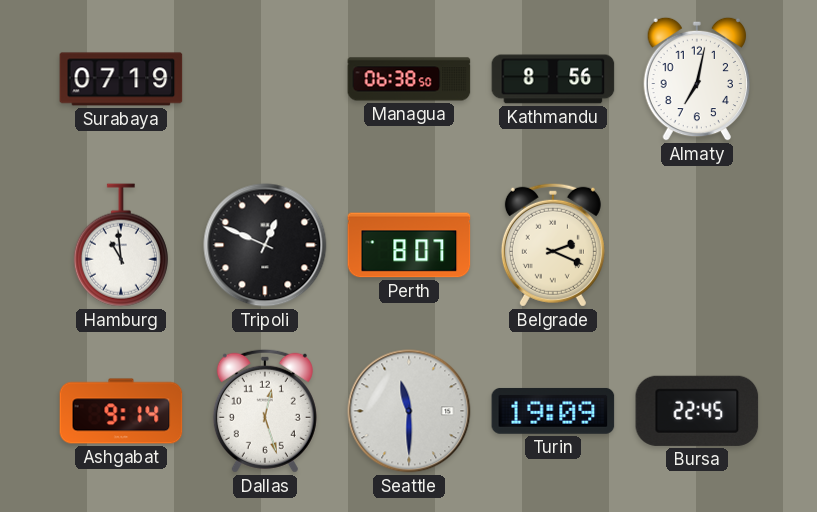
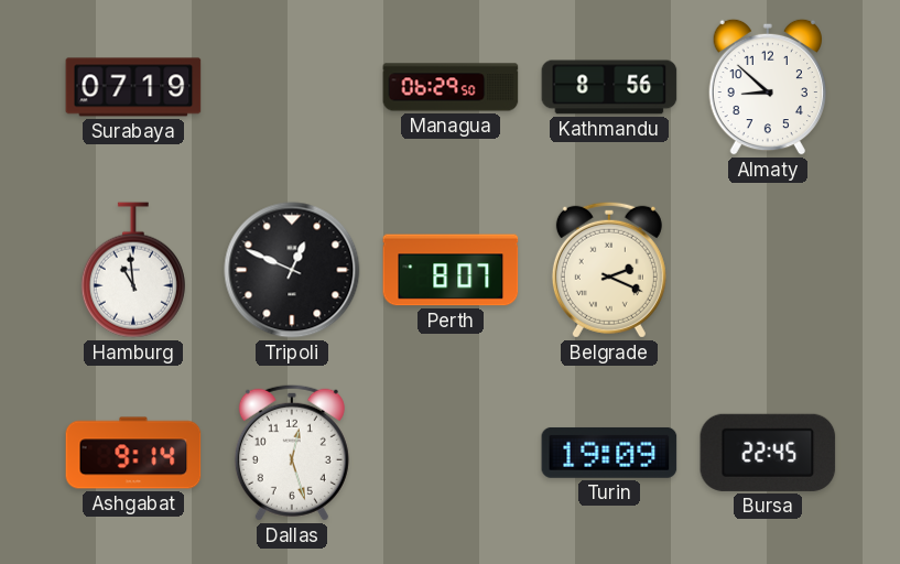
Managua: 06:38 -> 06:29 (451, 87)
Almaty: 7:02 -> 8:52 (767, 87)
Seattle: 11:30 -> none (409, 411)
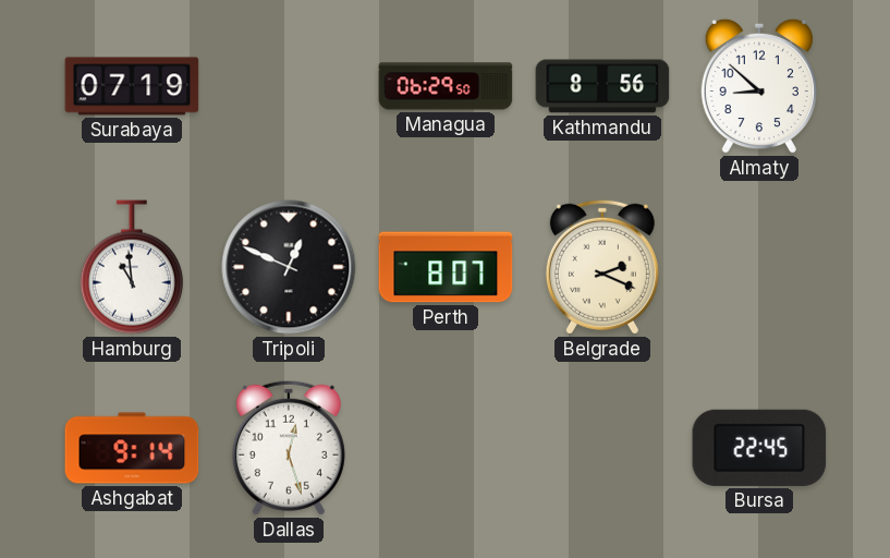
Turin: 19:09 -> none (609, 453)
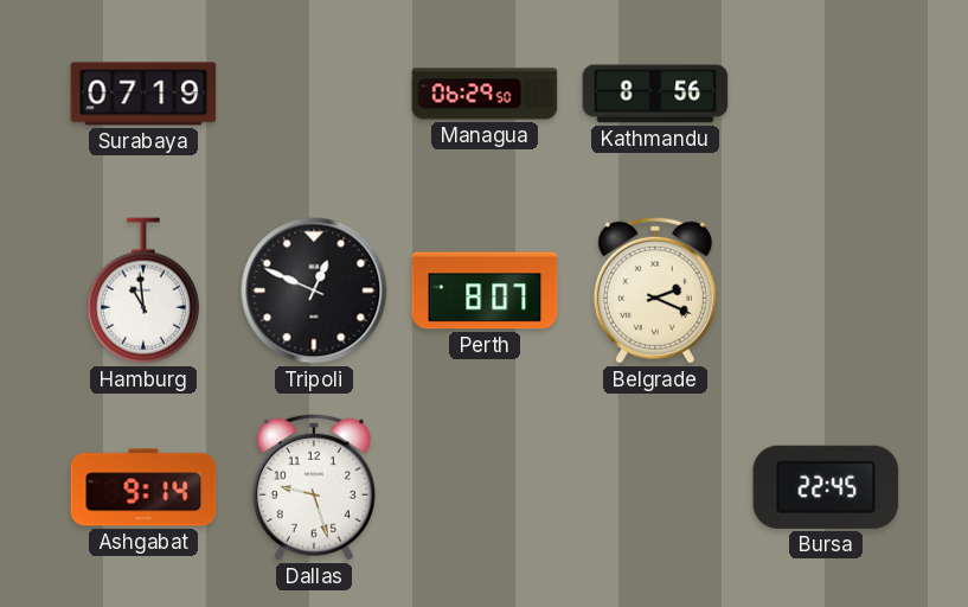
Almaty: 8:52 -> none (758, 86)
Dallas: 12:27 -> 9:27 (314, 487)
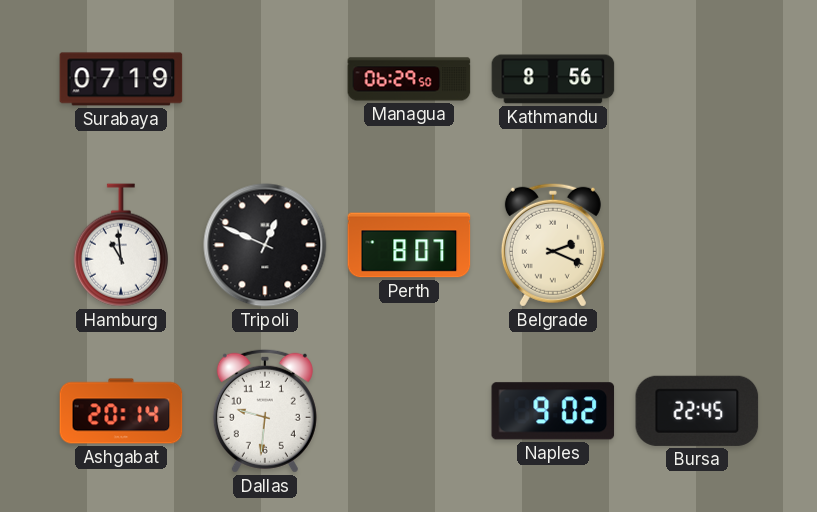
Ashgabat: 9:14 -> 20:14 (121, 411)
Dallas: 9:27 -> 9:31 (265, 411)
Naples: none -> 9:02 (553, 411)
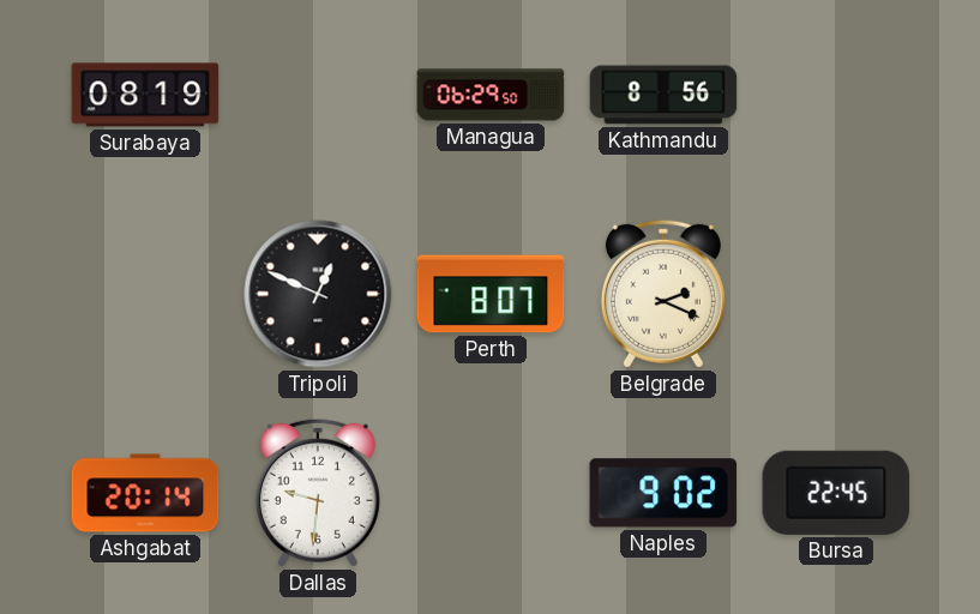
Surabaya: 07:19 -> 08:19 (145, 95)
Hamburg: 10:59 -> none (121, 245)
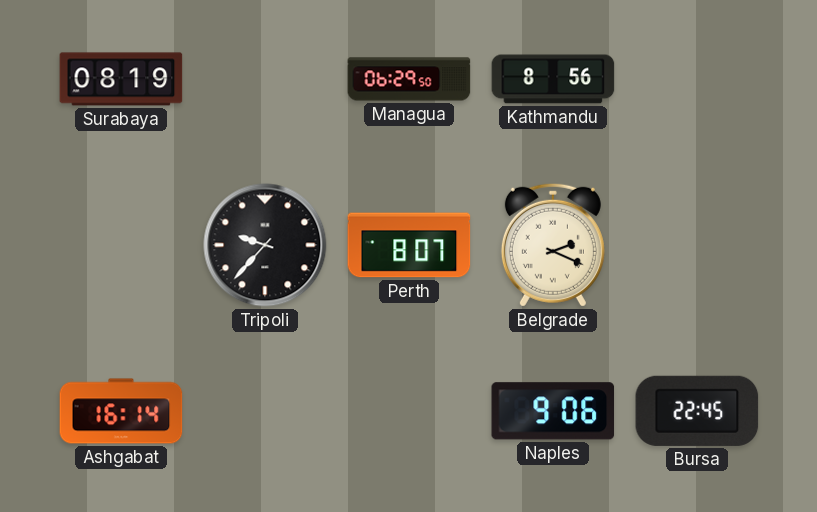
Tripoli: 12:49 -> 9:37 (265, 245)
Ashgabat: 20:14 -> 16:14 (121, 411)
Dallas: 9:31 -> none (318, 493)
Naples: 9:02 -> 9:06 (553, 411)
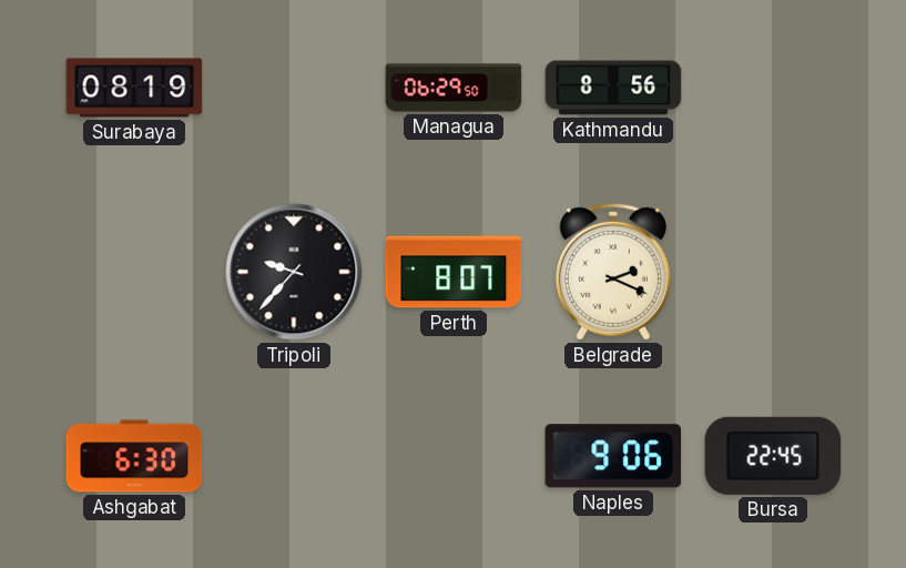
Ashgabat: 16:14 -> 6:30 (134, 456)
